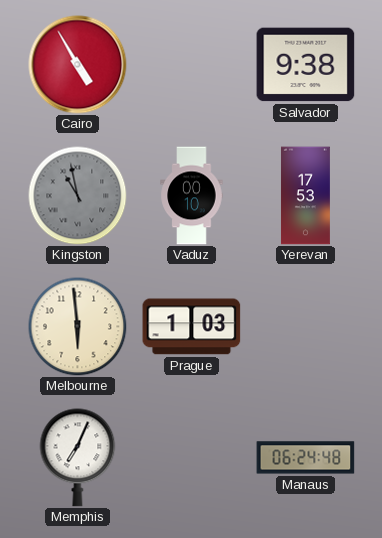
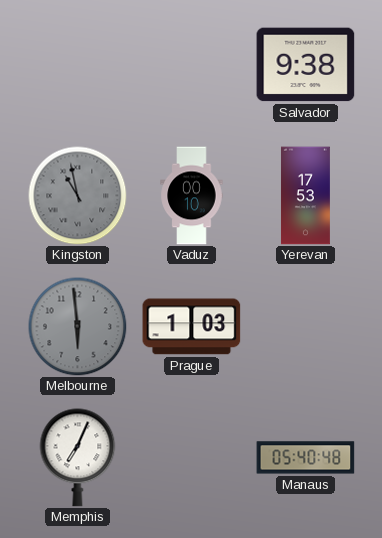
Cairo: 4:55 -> none (78, 65)
Melbourne dial: cream -> grey (78, 327)
Manaus: 06:24 -> 05:40 (306, 458)
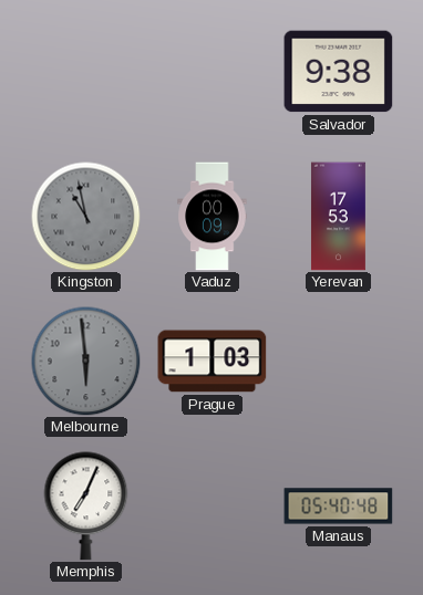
Vaduz: 00:10 -> 00:09 (213, 217)
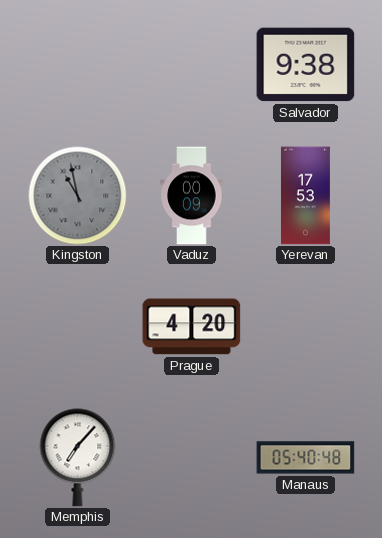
Melbourne: 5:59 -> none (86, 362)
Prague: 1:03 -> 4:20 (192, 327)
Memphis: 7:04 -> 7:07 (78, 458)
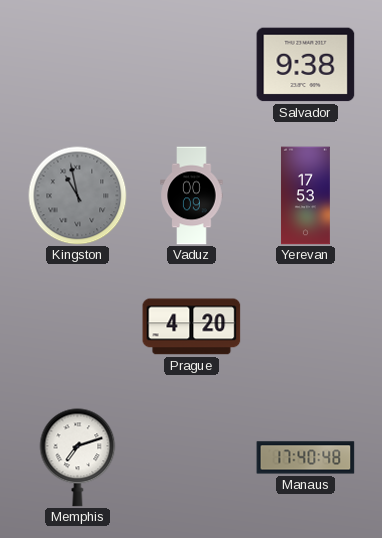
Memphis: 7:07 -> 7:12 (78, 458)
Manaus: 05:40 -> 17:40 (306, 458)
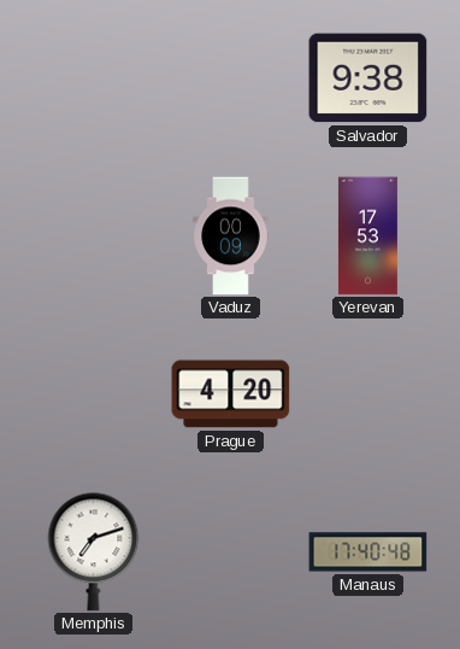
Kingston: 10:58 -> none (78, 196)
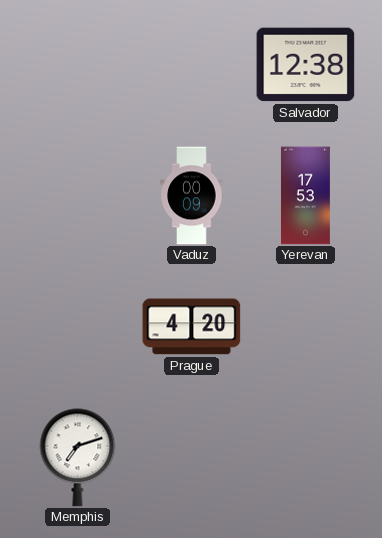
Salvador: 9:38 -> 12:38 (306, 65)
Manaus: 17:40 -> none (368, 552)
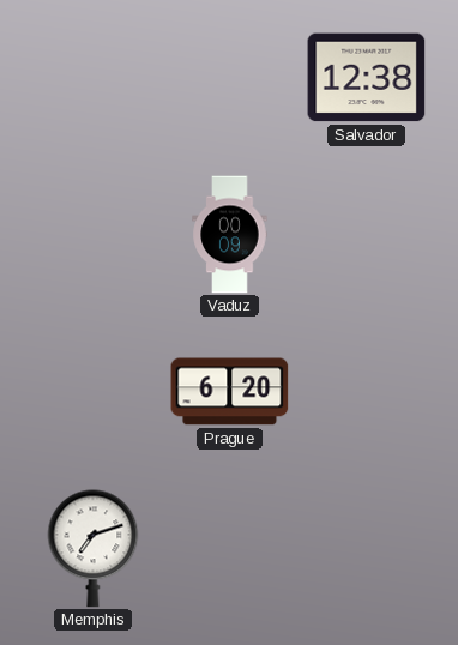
Yerevan: 17:53 -> none (305, 196)
Prague: 4:20 -> 6:20 (230, 392)
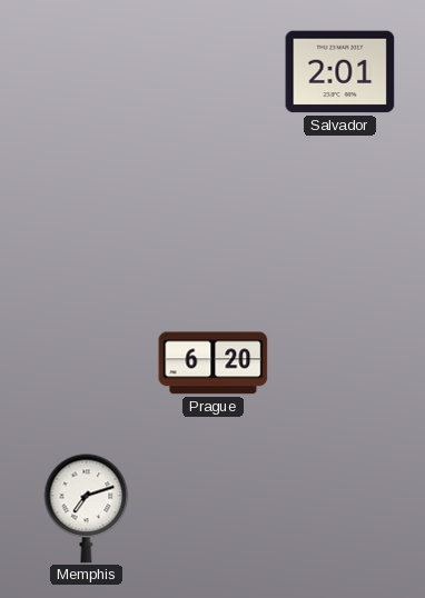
Salvador: 12:38 -> 2:01 (340, 72)
Vaduz: 00:09 -> none (230, 235)
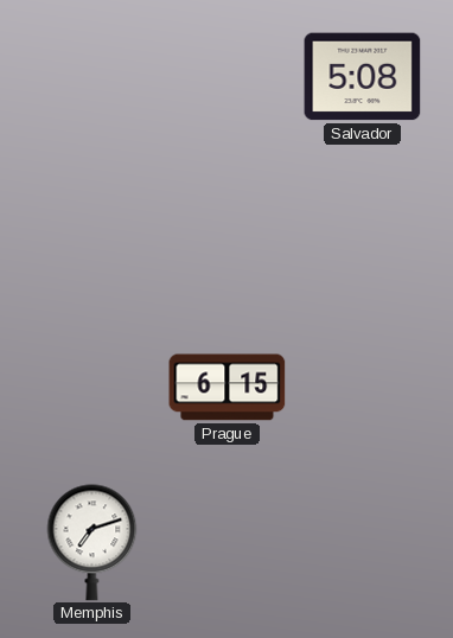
Salvador: 2:01 -> 5:08 (363, 77)
Prague: 6:20 -> 6:15 (228, 388)
